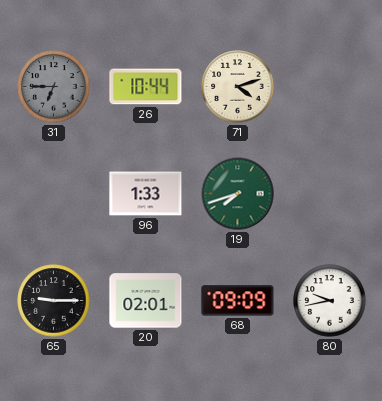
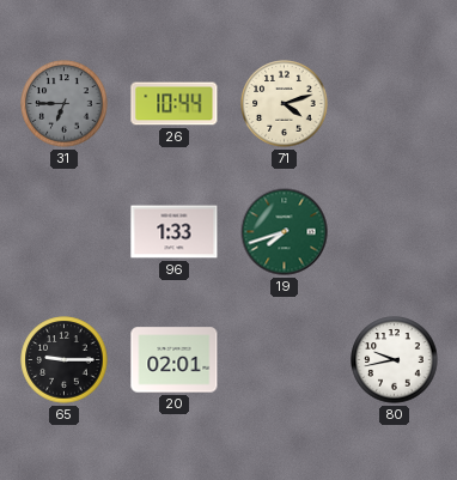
68: 09:09 -> none (238, 301)
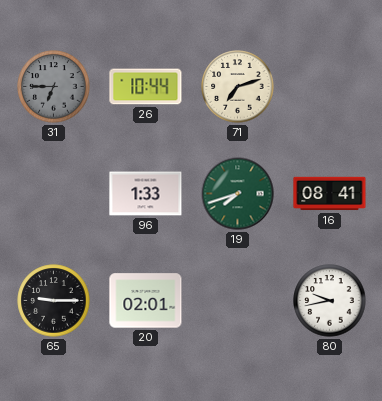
71: 4:12 -> 7:12 (238, 87)
16: none -> 08:41 (330, 194)
